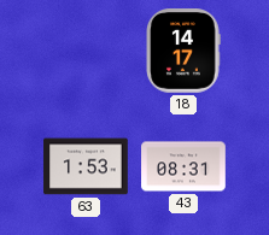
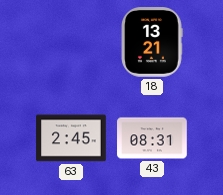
18: 14:17 -> 13:21 (152, 42)
63: 1:53 -> 2:45 (71, 138)
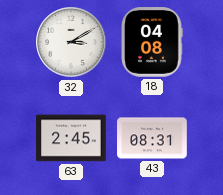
32: none -> 3:10 (71, 42)
18: 13:21 -> 04:08 (152, 42)
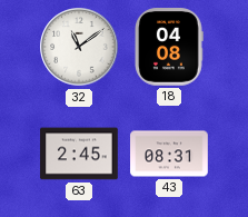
32: 3:10 -> 11:09 (79, 47)
